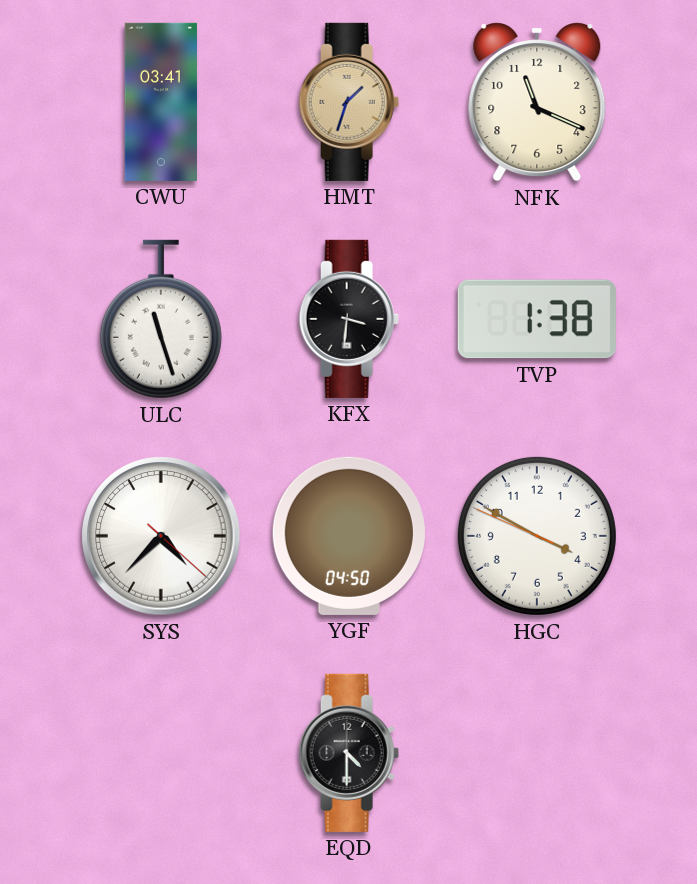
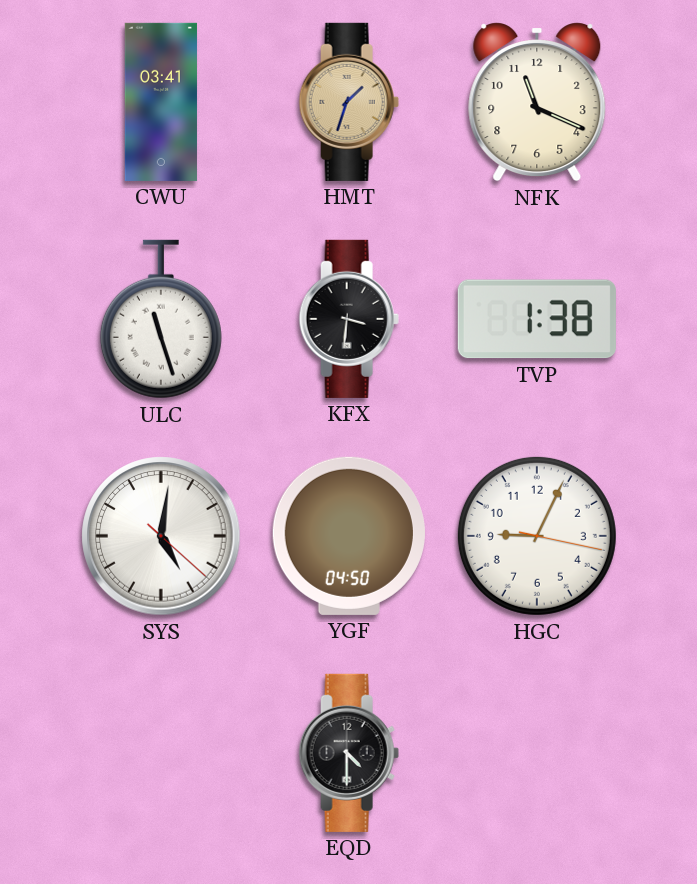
SYS: 4:37 -> 5:01 (161, 536)
HGC: 3:49 -> 9:04 (537, 536)
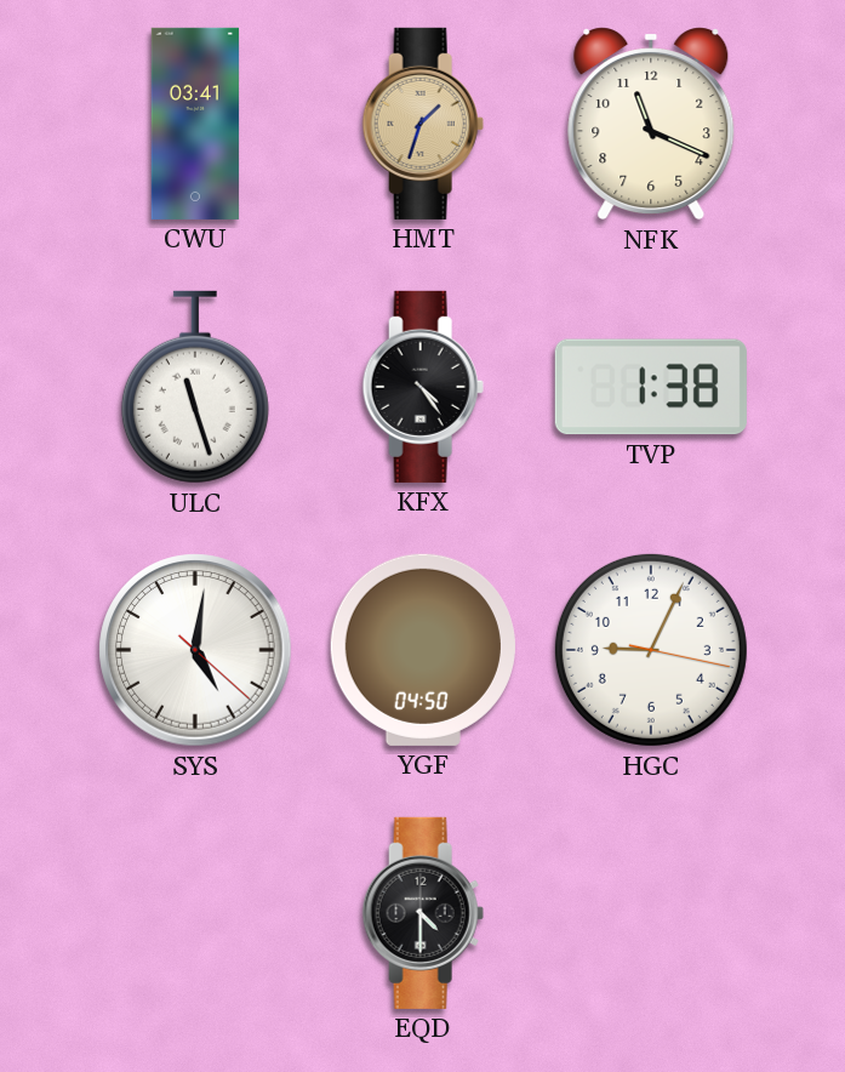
KFX: 3:31 -> 4:24 (423, 387)
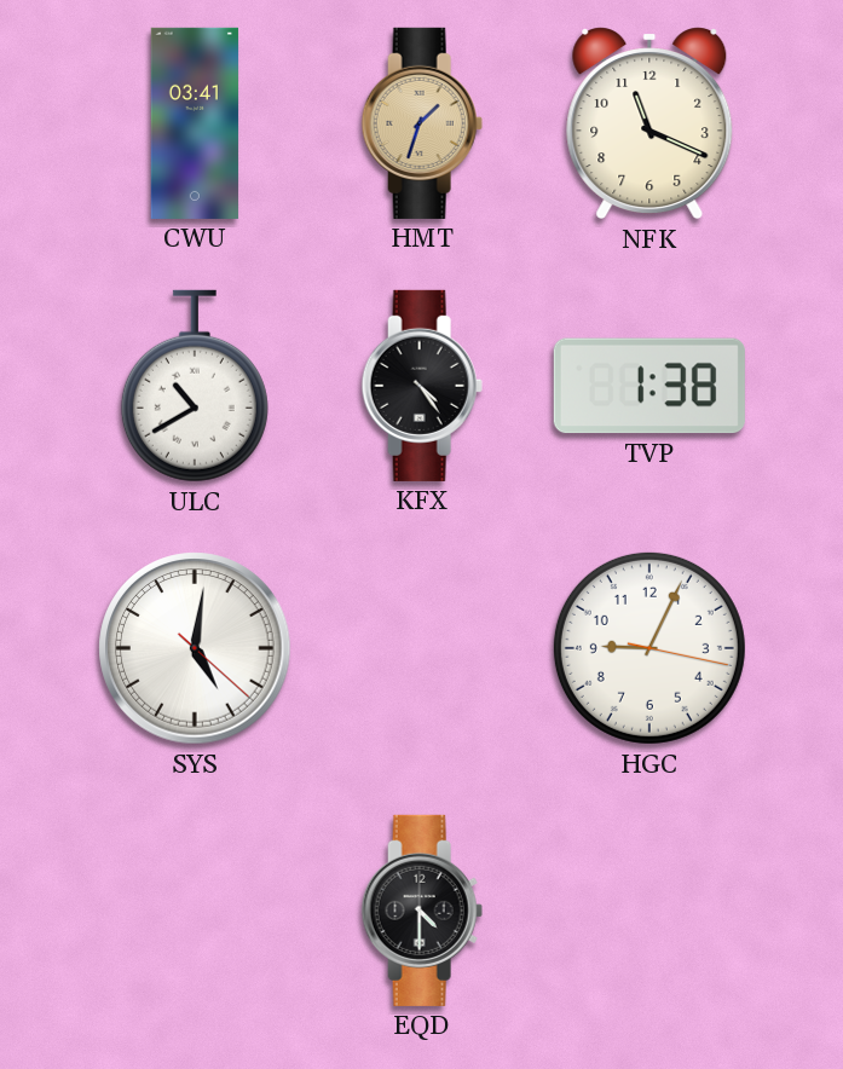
ULC: 11:27 -> 10:40 (195, 386)
YGF: 04:50 -> none (423, 650)
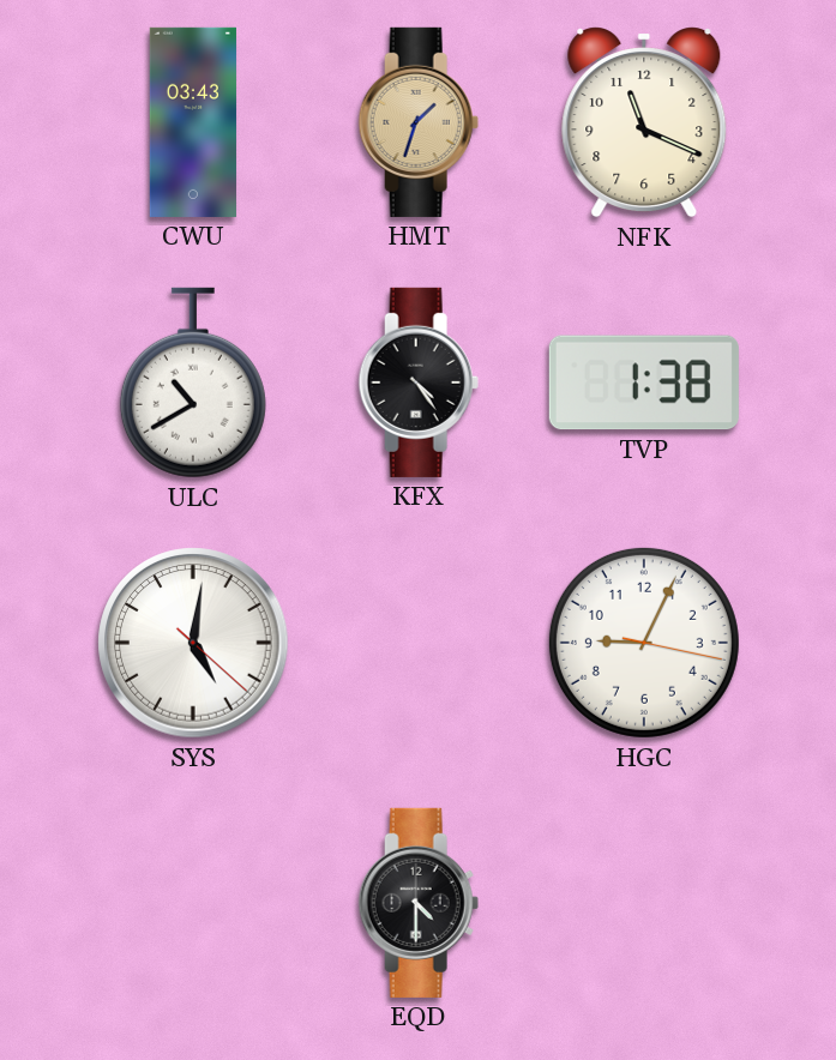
CWU: 03:41 -> 03:43 (193, 122)
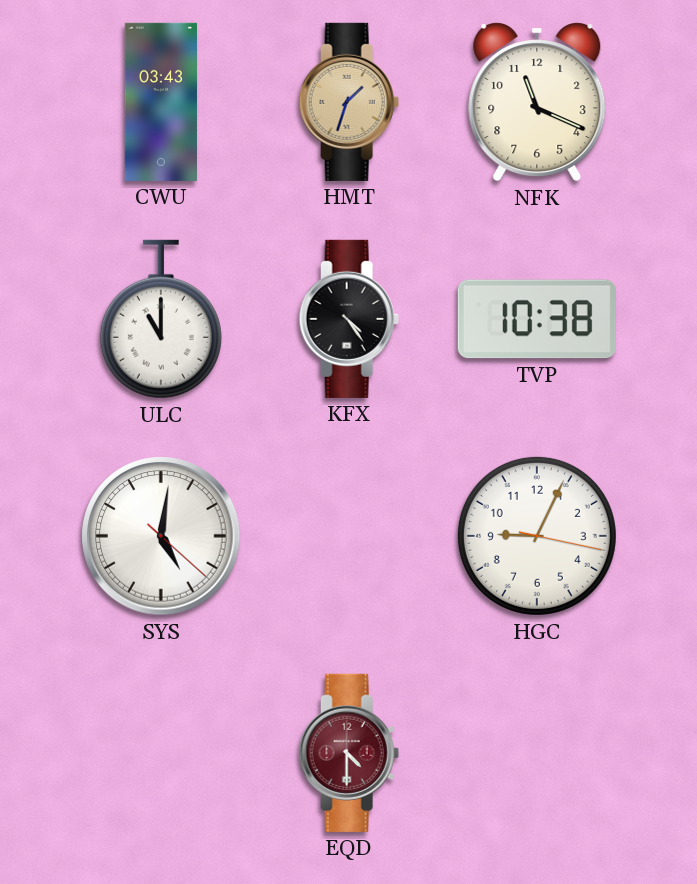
ULC: 10:40 -> 11:00 (161, 319)
TVP: 1:38 -> 10:38 (537, 319)
EQD dial: black -> burgundy (349, 753)
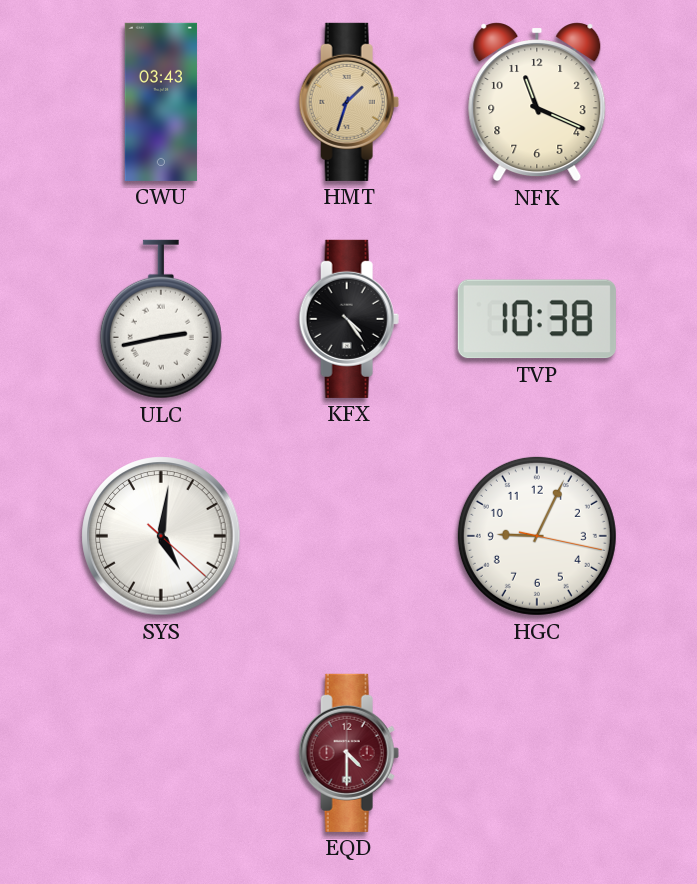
ULC: 11:00 -> 2:43 (161, 319)
